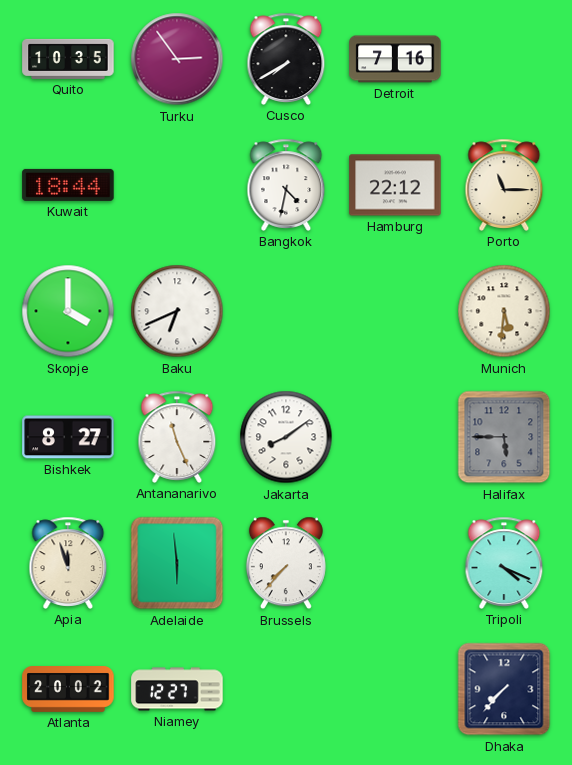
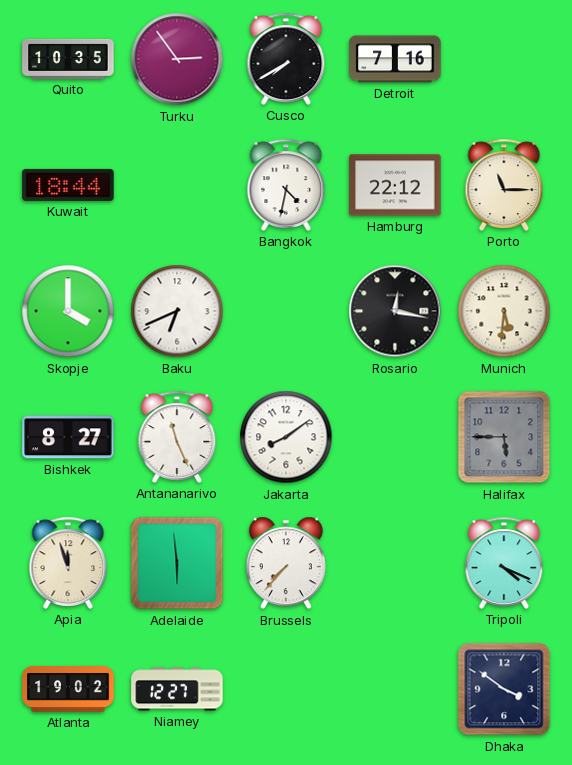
Rosario: none -> 12:17 (395, 311)
Atlanta: 20:02 -> 19:02 (68, 690)
Dhaka: 7:37 -> 3:51 (504, 689)
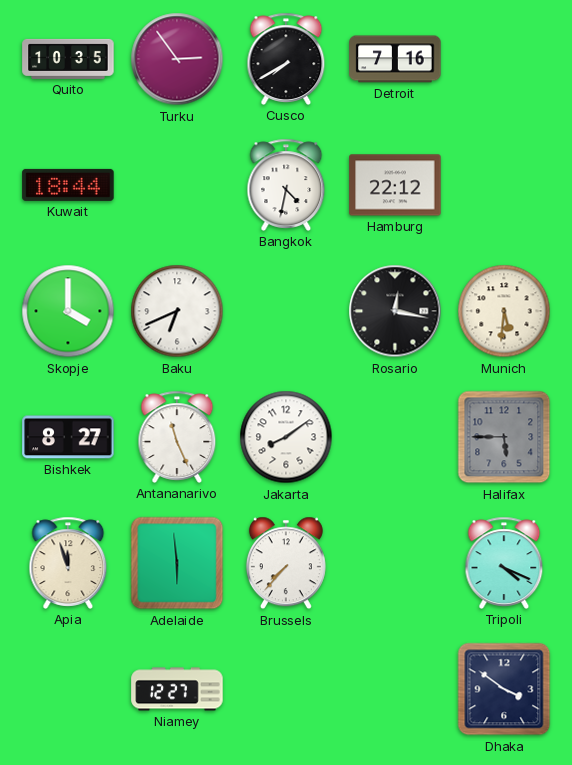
Porto: 11:15 -> none (504, 185)
Atlanta: 19:02 -> none (68, 690)
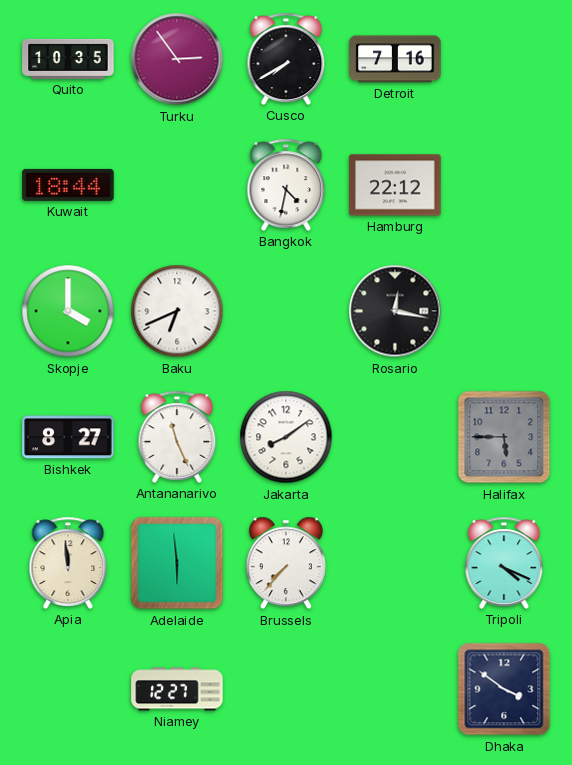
Munich: 5:31 -> none (504, 311)
Apia: 11:57 -> 11:59 (68, 563)
